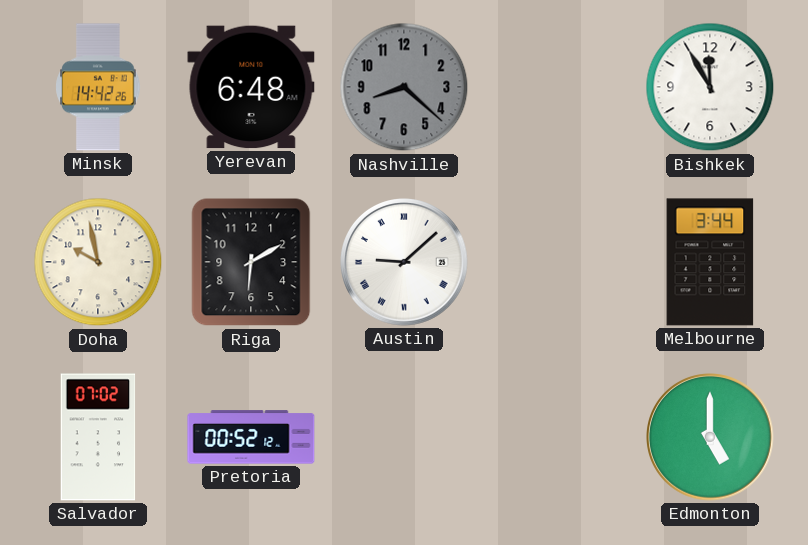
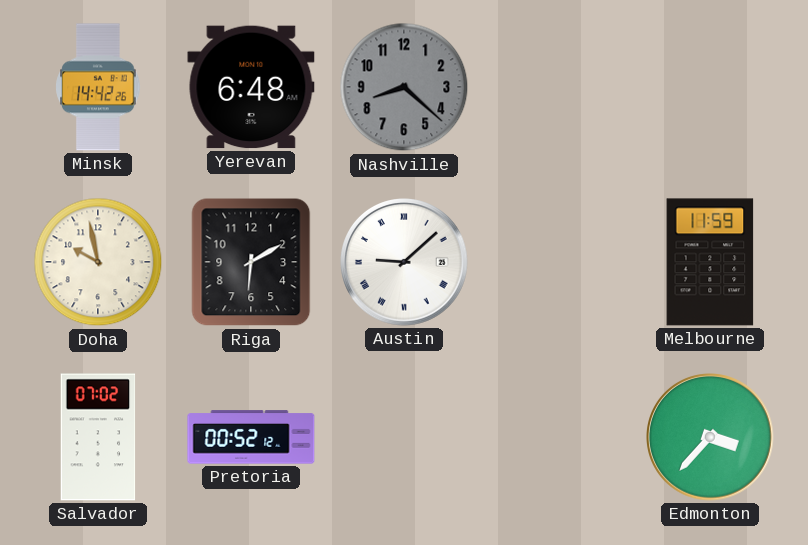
Bishkek: 11:55 -> none (710, 87)
Melbourne: 3:44 -> 11:59 (710, 262)
Edmonton: 5:00 -> 3:37 (711, 438)
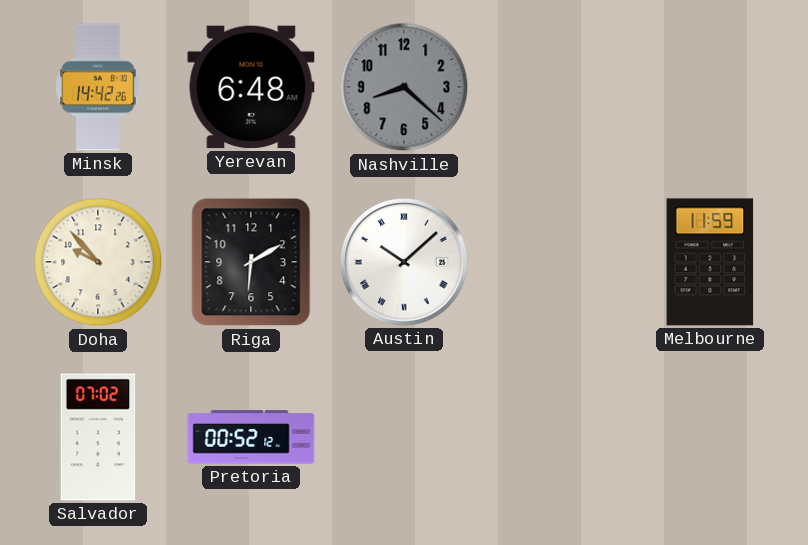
Doha: 9:58 -> 9:53 (98, 262)
Austin: 9:08 -> 10:08 (405, 263)
Edmonton: 3:37 -> none (711, 438)
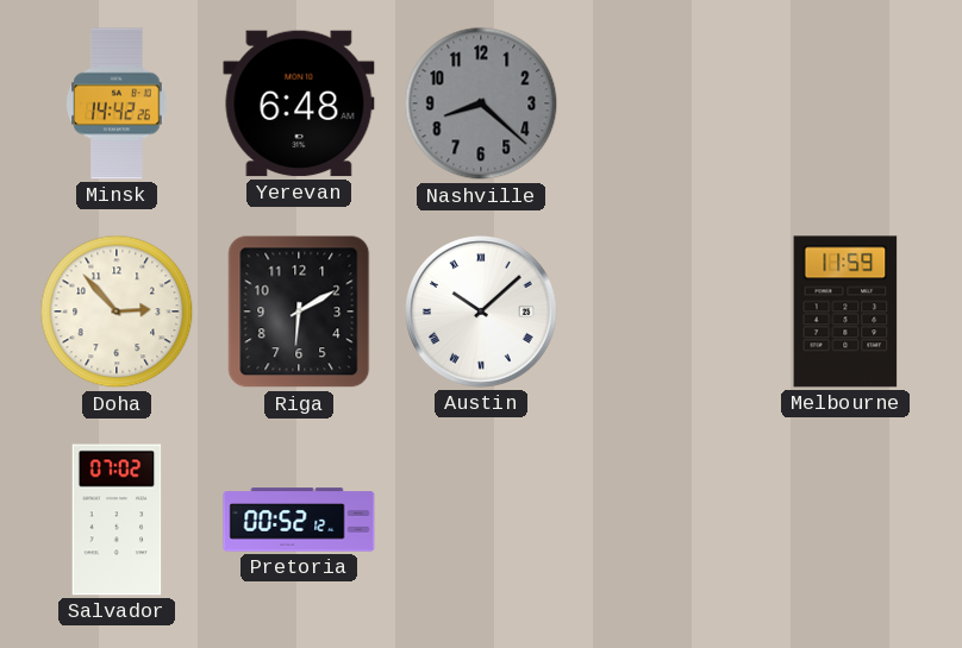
Doha: 9:53 -> 2:53 (117, 312)
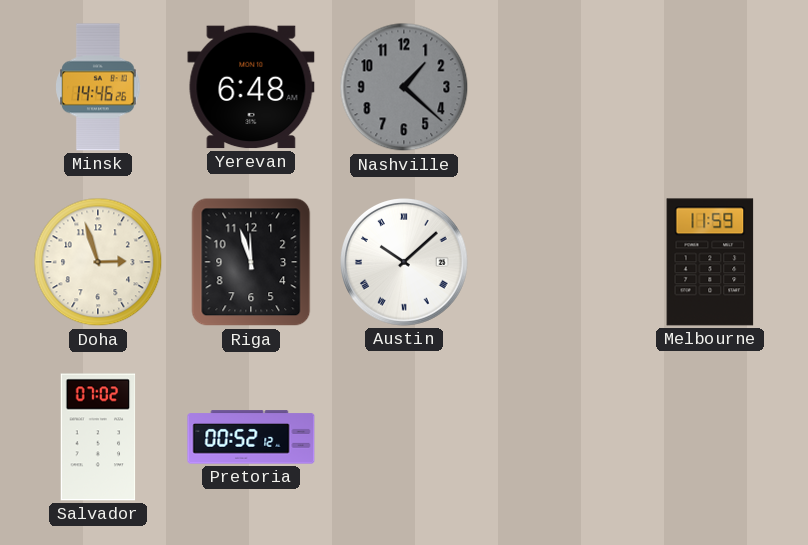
Minsk: 14:42 -> 14:46 (98, 87)
Nashville: 8:22 -> 1:22 (404, 87)
Doha: 2:53 -> 2:57 (98, 262)
Riga: 6:10 -> 11:57 (251, 262)
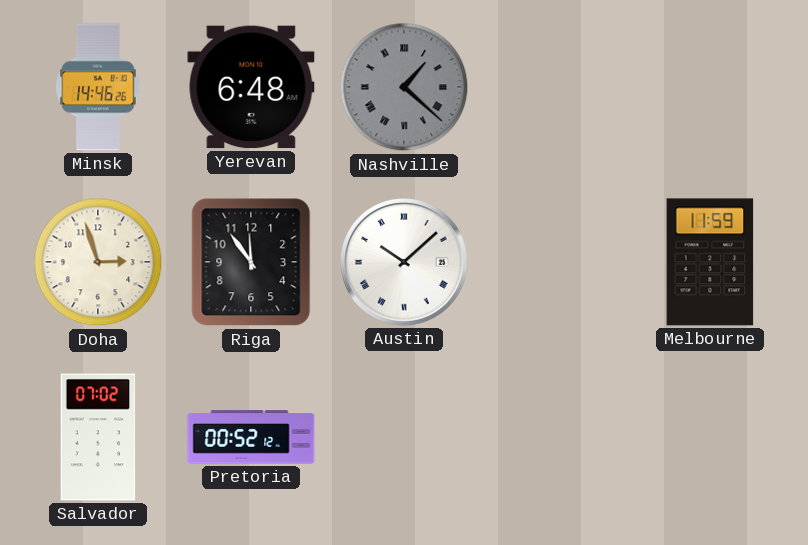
Nashville numerals: Arabic -> Roman (404, 87)
Riga: 11:57 -> 11:54 (251, 262)
